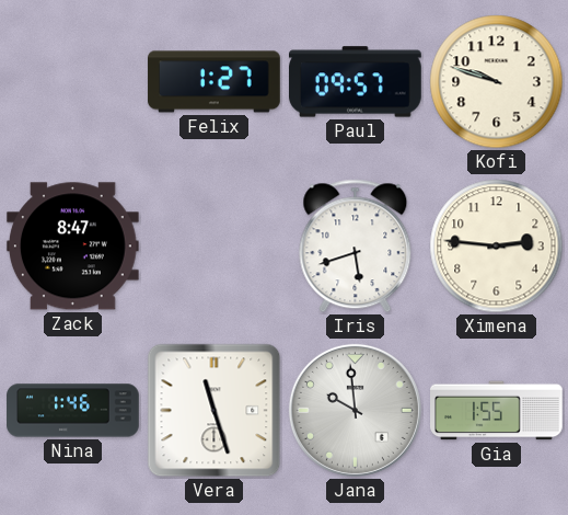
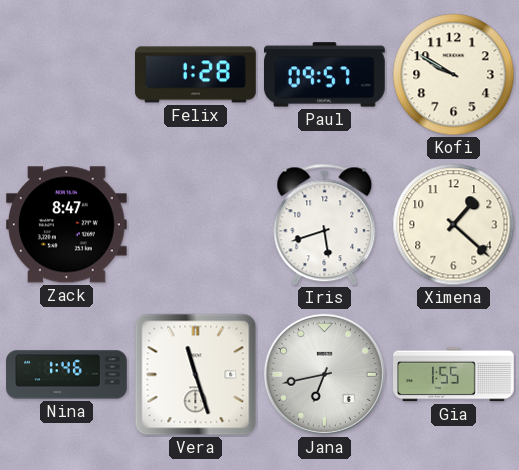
Felix: 1:27 -> 1:28 (196, 75)
Kofi: 9:48 -> 9:50 (454, 75)
Ximena: 2:46 -> 1:22 (454, 225)
Jana: 9:59 -> 6:43 (324, 374)
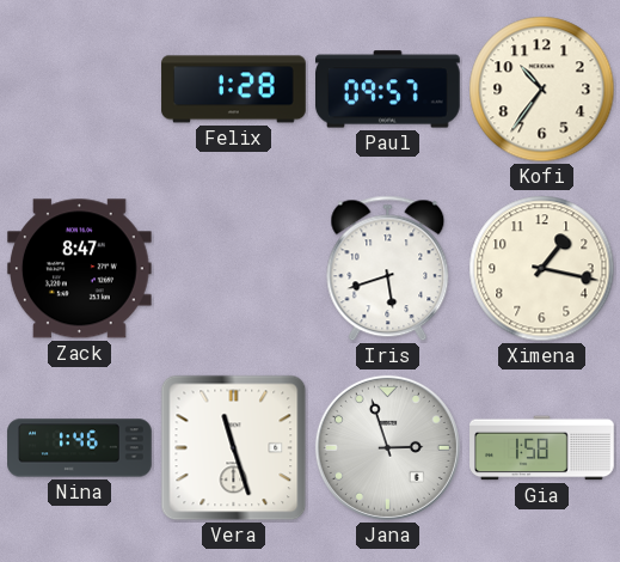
Kofi: 9:50 -> 10:36 (542, 90)
Ximena: 1:22 -> 1:17 (542, 269)
Jana: 6:43 -> 2:57 (387, 447)
Gia: 1:55 -> 1:58 (542, 448)
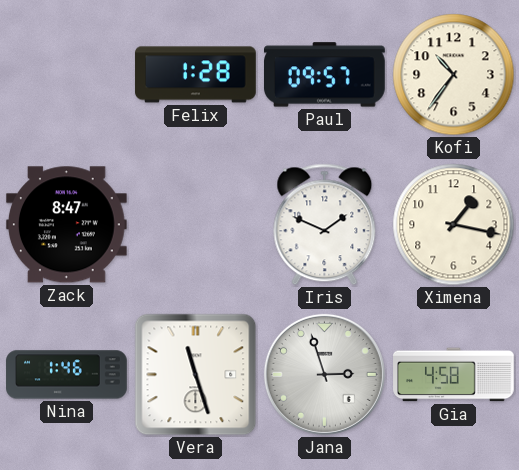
Iris: 5:42 -> 1:49 (325, 225)
Gia: 1:58 -> 4:58 (454, 375)
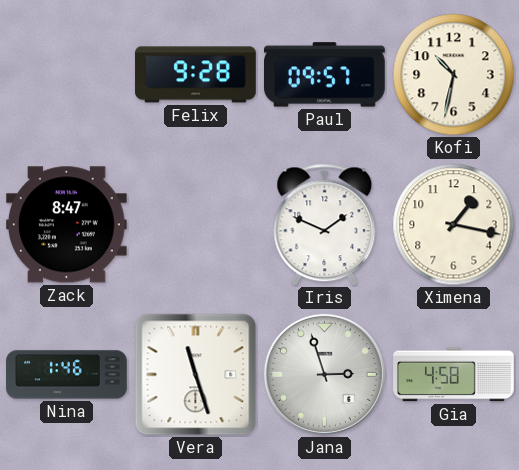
Felix: 1:28 -> 9:28 (196, 75)
Kofi: 10:36 -> 10:32 (454, 75)
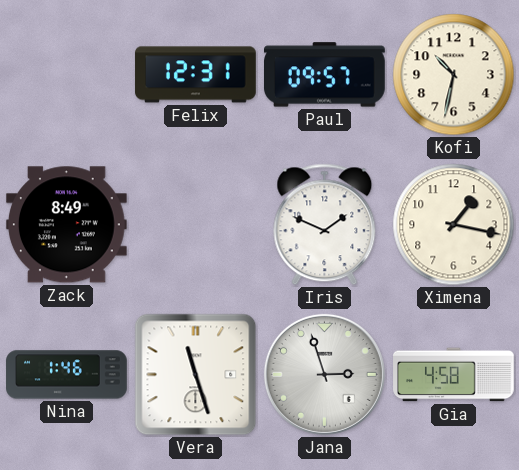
Felix: 9:28 -> 12:31 (196, 75)
Zack: 8:47 -> 8:49 (66, 225)
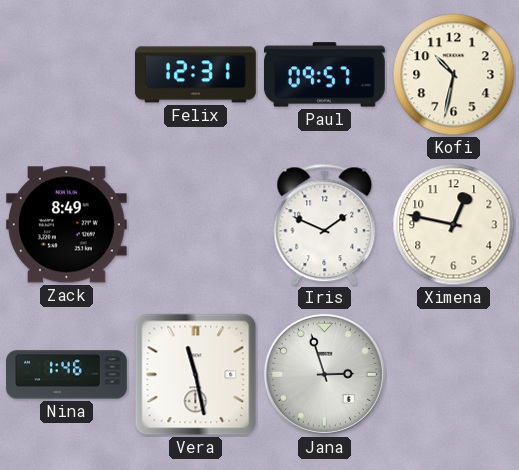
Ximena: 1:17 -> 12:47 (454, 225)
Vera: 11:27 -> 11:28 (196, 375)
Gia: 4:58 -> none (454, 375)
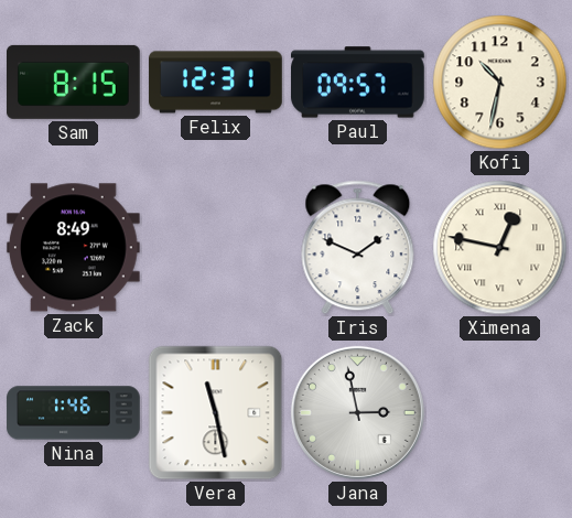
Sam: none -> 8:15 (74, 82)
Ximena numerals: Arabic -> Roman (500, 248)
Jana: 2:57 -> 2:58 (357, 412)
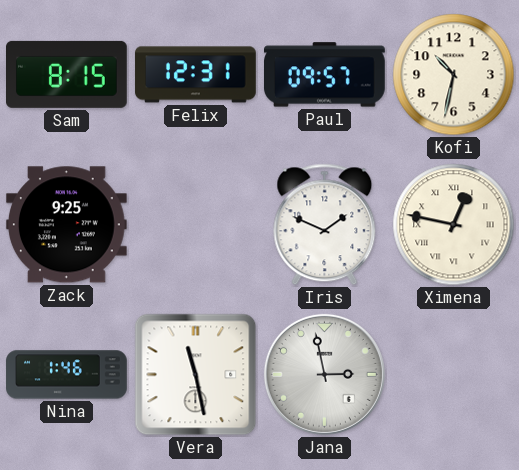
Zack: 8:49 -> 9:25 (66, 225)
